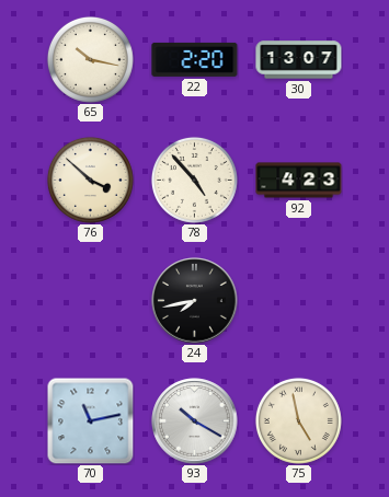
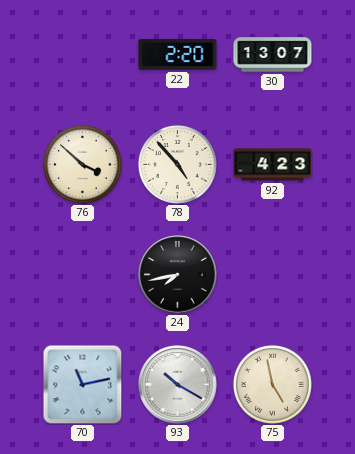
65: 10:17 -> none (90, 59)
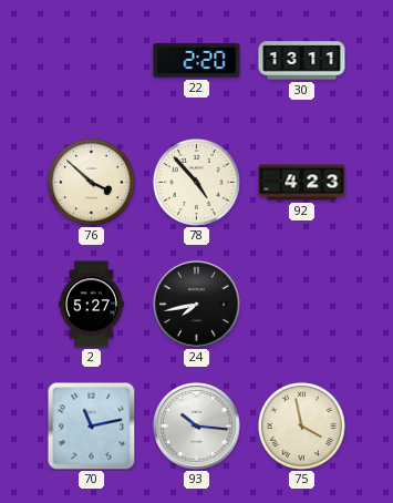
30: 13:07 -> 13:11 (302, 61)
2: none -> 5:27 (91, 305)
93: 10:20 -> 10:16 (197, 427)
75: 4:58 -> 3:58 (301, 425)
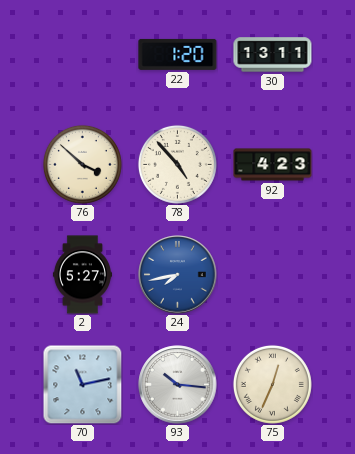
22: 2:20 -> 1:20 (178, 54)
24 dial: black -> blue (178, 275)
75: 3:58 -> 12:34 (272, 384)
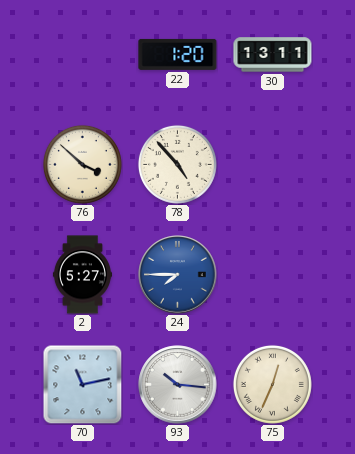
92: 4:23 -> none (273, 165)
24: 7:43 -> 7:45 (178, 275)
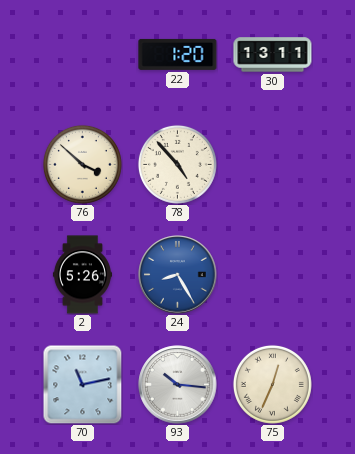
2: 5:27 -> 5:26 (82, 275)
24: 7:45 -> 8:25 (178, 275)
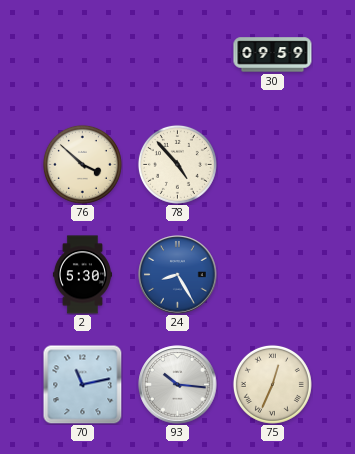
22: 1:20 -> none (178, 54)
30: 13:11 -> 09:59 (273, 55)
2: 5:26 -> 5:30 (82, 275)
